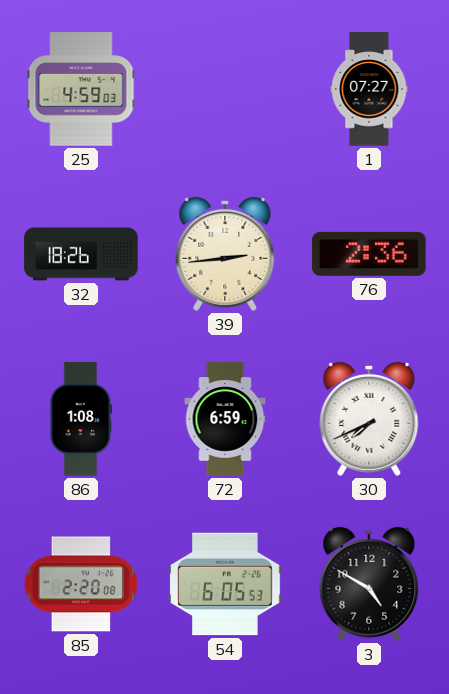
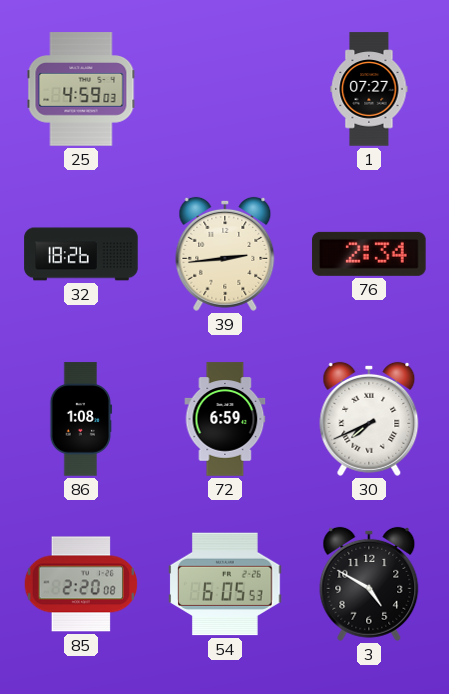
76: 2:36 -> 2:34 (369, 254)
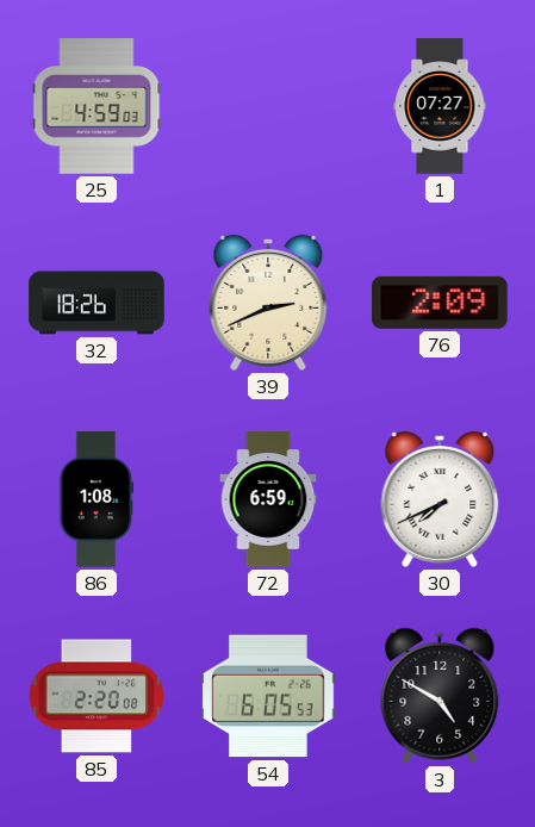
39: 2:44 -> 2:41 (268, 303)
76: 2:34 -> 2:09 (440, 303)
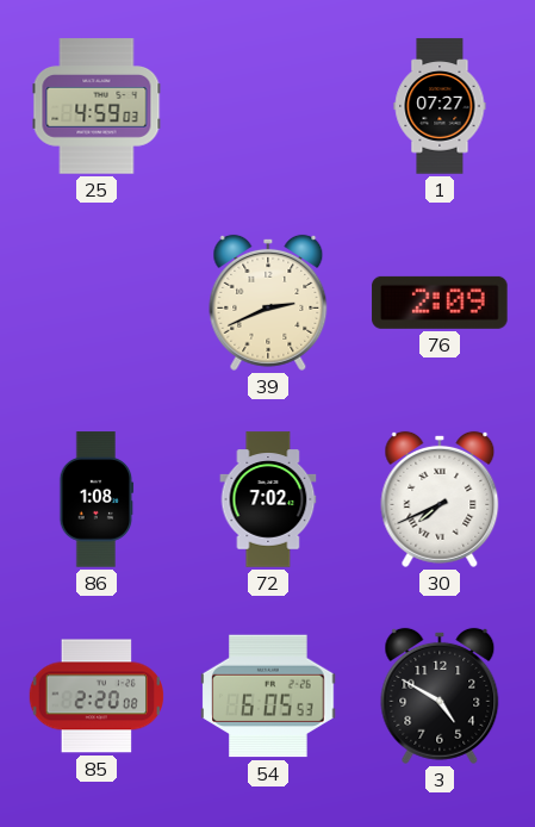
32: 18:26 -> none (97, 303)
72: 6:59 -> 7:02 (268, 499)
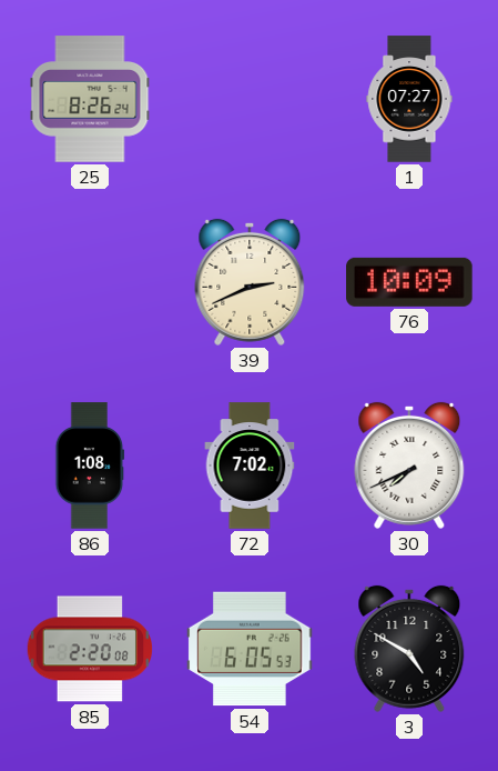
25: 4:59 -> 8:26 (90, 99)
76: 2:09 -> 10:09 (409, 282)
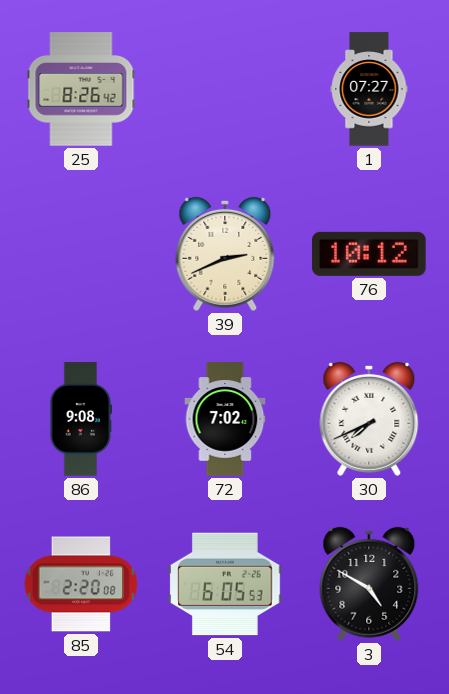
25: 8:26:24 -> 8:26:42 (81, 89)
76: 10:09 -> 10:12 (369, 254)
86: 1:08 -> 9:08 (81, 419)
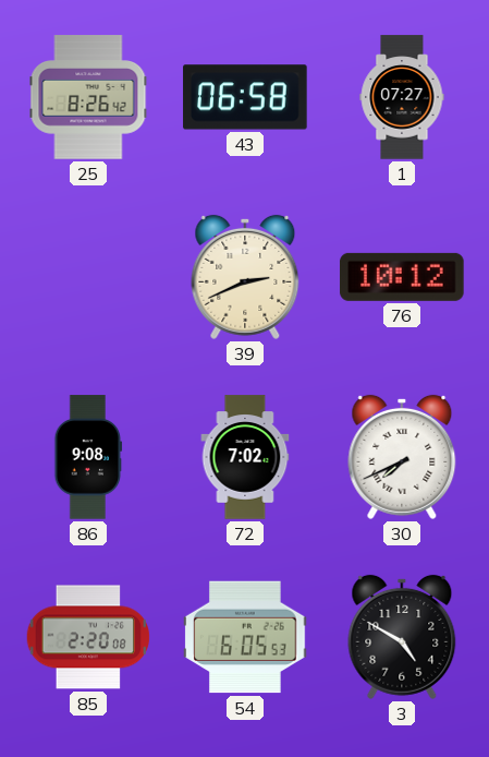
43: none -> 06:58 (245, 97)
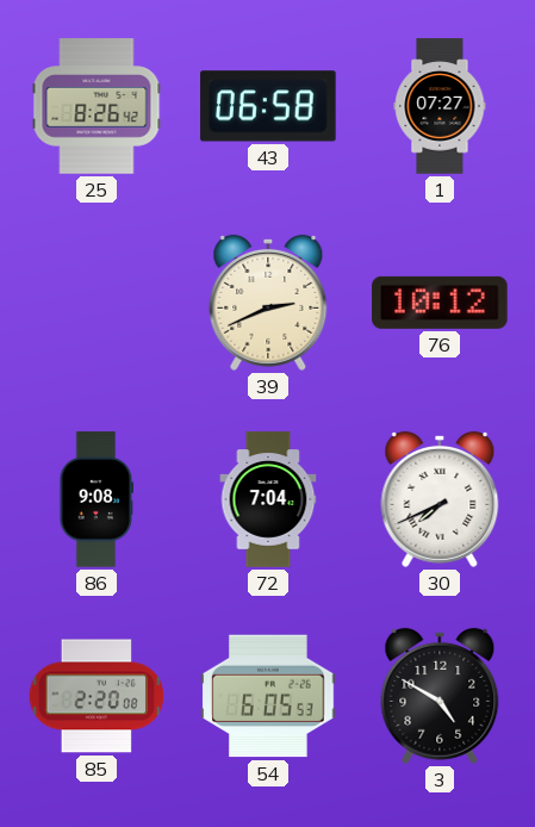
72: 7:02 -> 7:04 (268, 499)
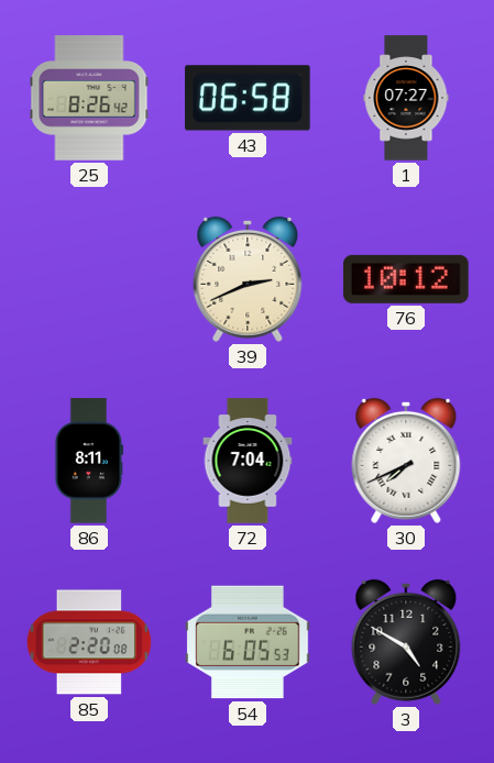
86: 9:08 -> 8:11 (89, 461)
